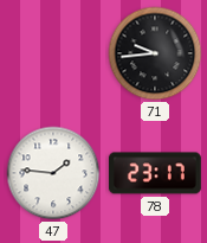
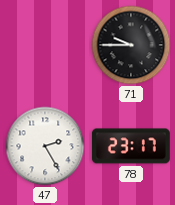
71: 9:44 -> 9:45 (131, 45)
47: 1:46 -> 2:25 (45, 146)
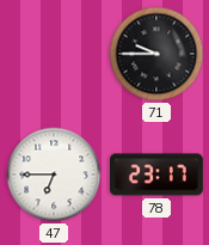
47: 2:25 -> 6:45 (54, 174)
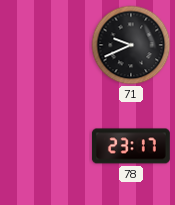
71: 9:45 -> 9:41 (131, 45)
47: 6:45 -> none (54, 174)
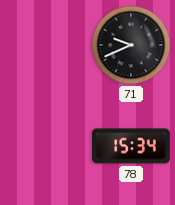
78: 23:17 -> 15:34 (131, 146)
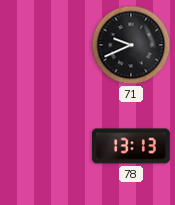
78: 15:34 -> 13:13 (131, 146)
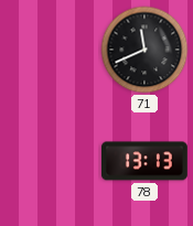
71: 9:41 -> 11:41 (144, 50)
